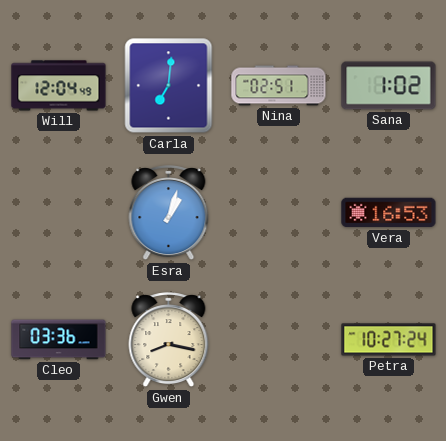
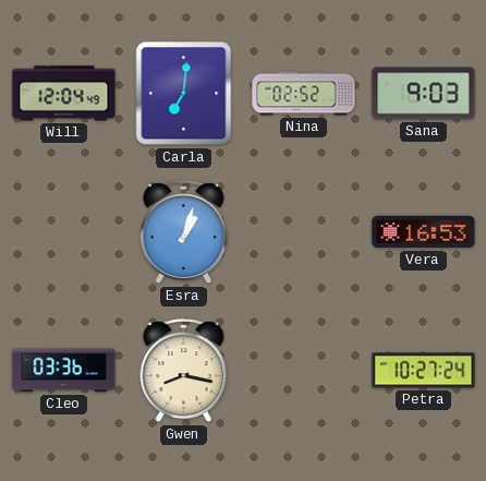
Nina: 02:51 -> 02:52 (304, 94)
Sana: 1:02 -> 9:03 (424, 94)
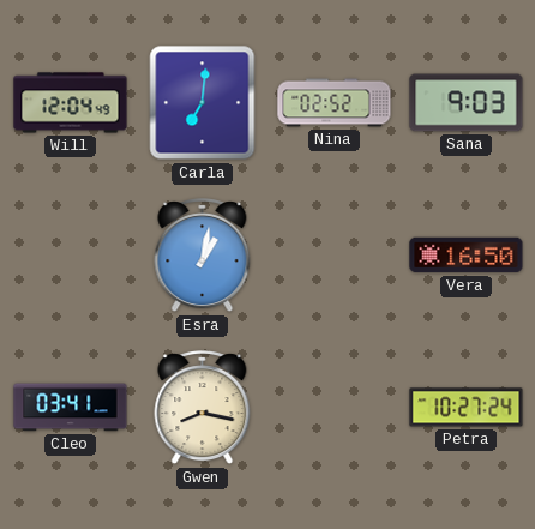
Esra: 1:03 -> 1:02 (203, 256)
Vera: 16:53 -> 16:50 (467, 256)
Cleo: 03:36 -> 03:41 (71, 408)
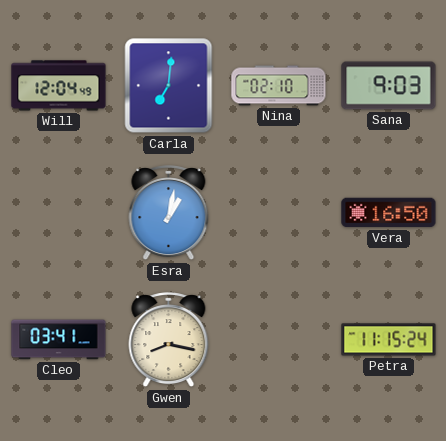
Nina: 02:52 -> 02:10 (279, 86)
Petra: 10:27 -> 11:15 (389, 340)
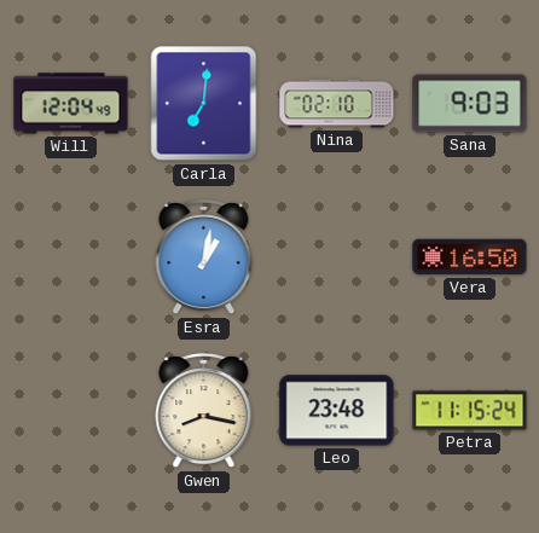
Cleo: 03:41 -> none (59, 340)
Leo: none -> 23:48 (337, 411)
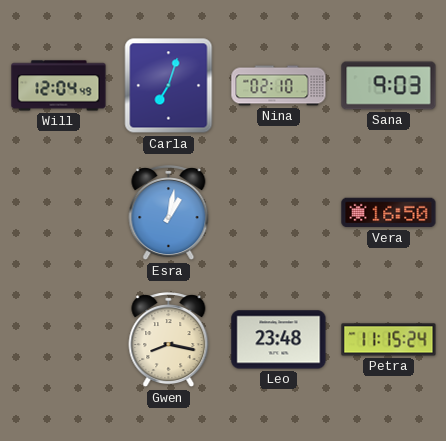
Carla: 7:01 -> 7:03 (169, 86)
